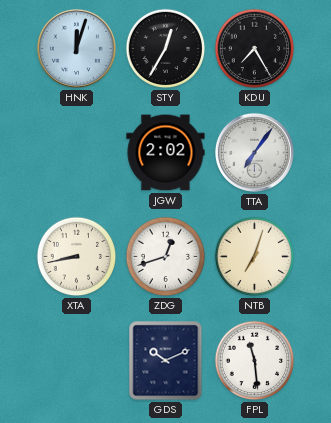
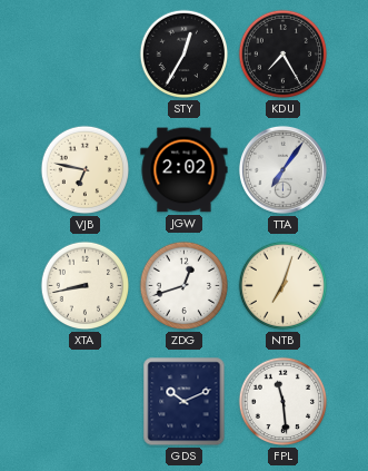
HNK: 12:03 -> none (76, 48)
VJB: none -> 6:47 (86, 170)
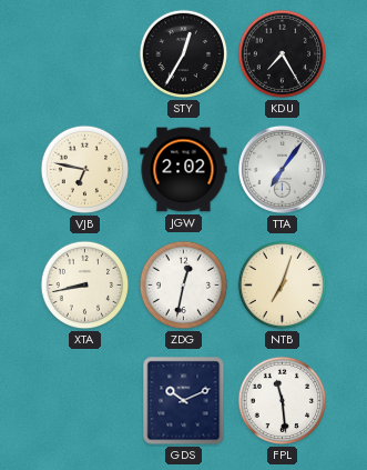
ZDG: 12:42 -> 12:32 (184, 286)
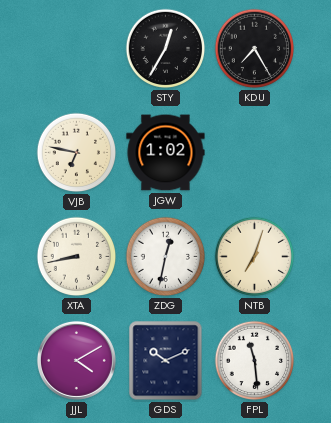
JGW: 2:02 -> 1:02 (166, 153)
TTA: 7:06 -> none (282, 169)
JJL: none -> 4:10 (76, 360)
